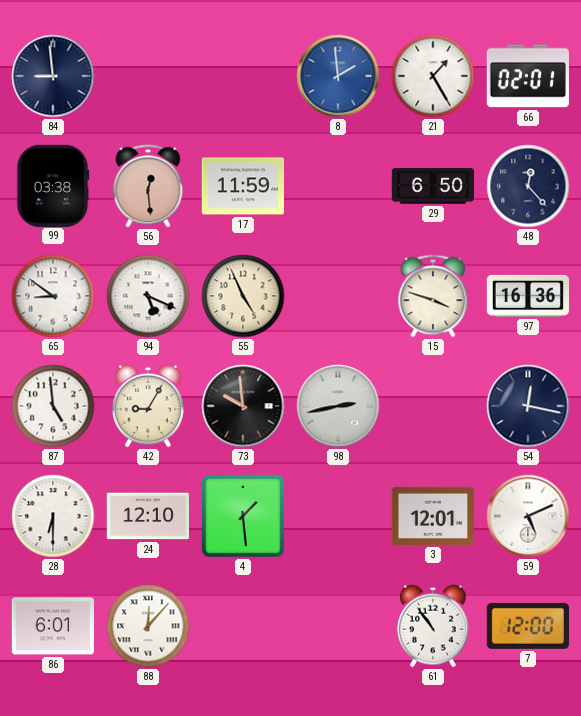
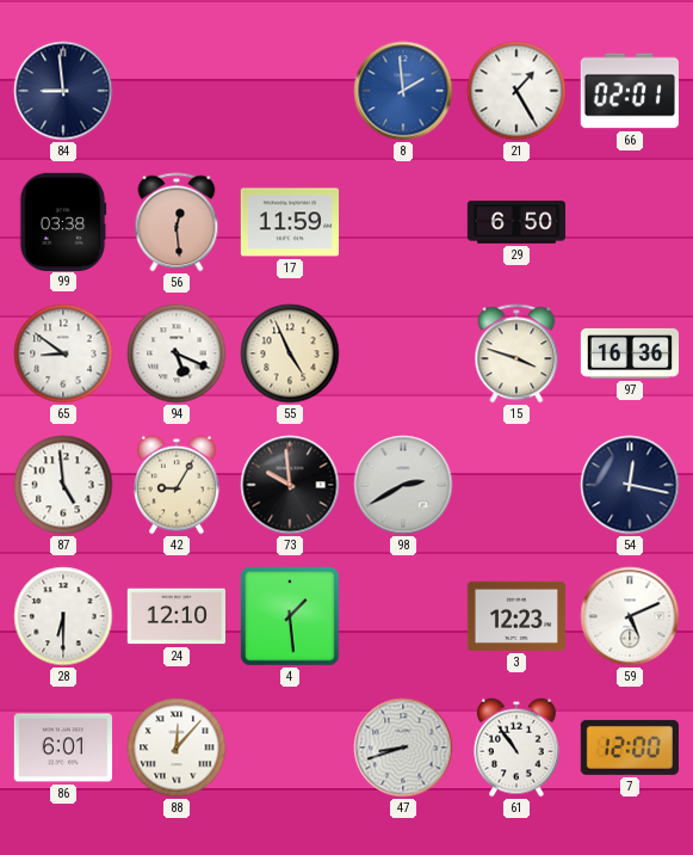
48: 12:23 -> none (528, 186)
98: 2:43 -> 2:40 (403, 485)
3: 12:01 -> 12:23 (515, 616)
47: none -> 8:42 (403, 748)
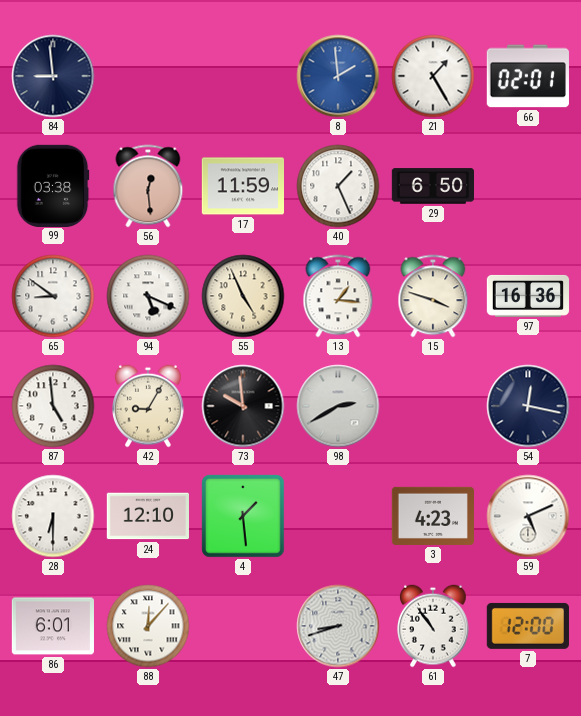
40: none -> 1:26 (338, 186)
13: none -> 1:16 (338, 296)
3: 12:23 -> 4:23 (432, 516)
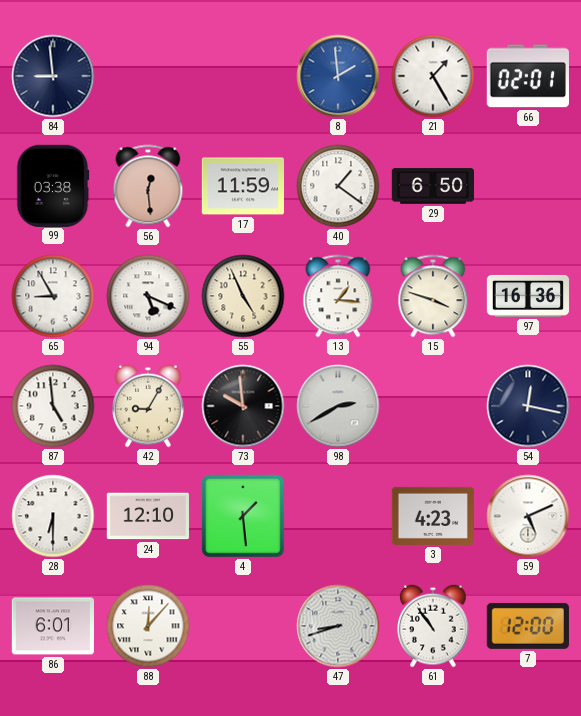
40: 1:26 -> 1:21 (338, 186)
65: 8:51 -> 8:55 (53, 296)
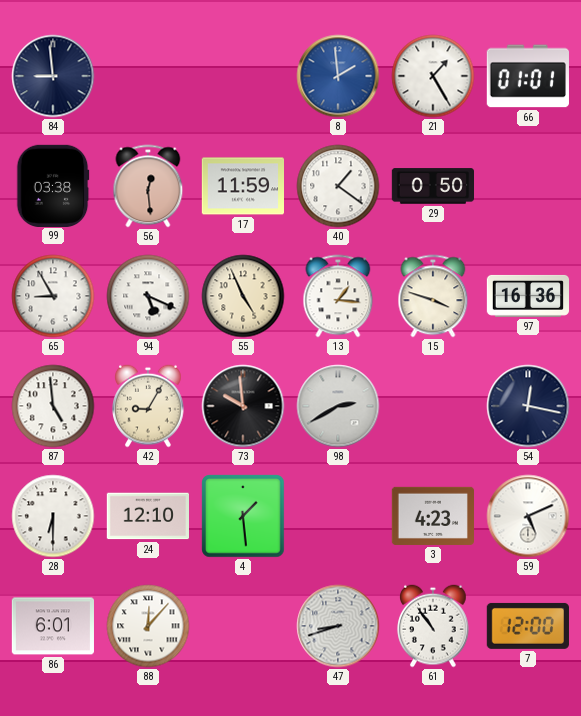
66: 02:01 -> 01:01 (528, 76)
29: 6:50 -> 0:50 (432, 186)
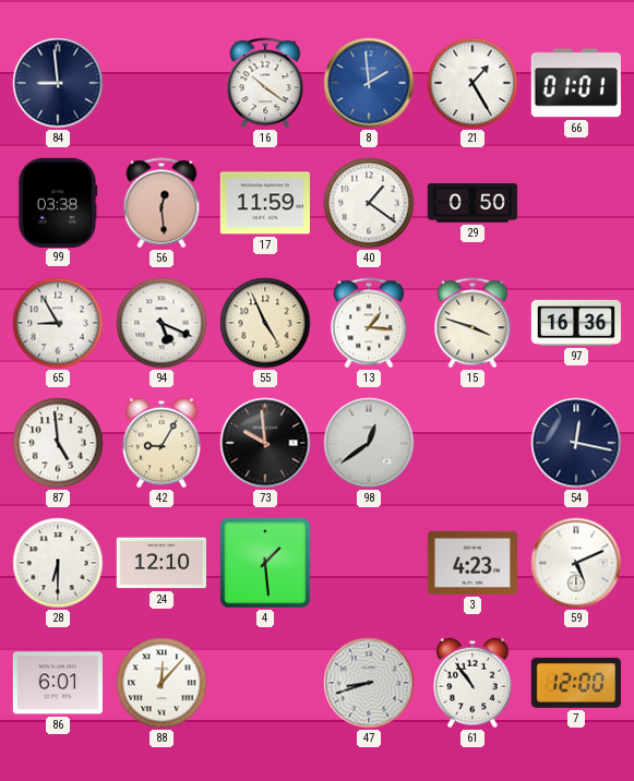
16: none -> 10:21 (265, 83)
98: 2:40 -> 12:39 (369, 443)
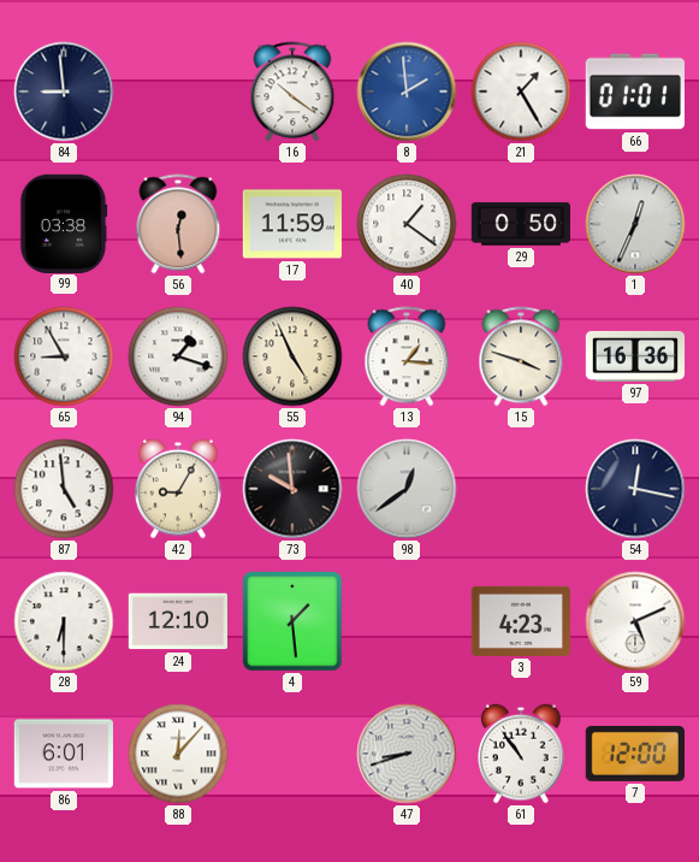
1: none -> 12:34 (635, 224)
94: 5:19 -> 1:18 (178, 356)
